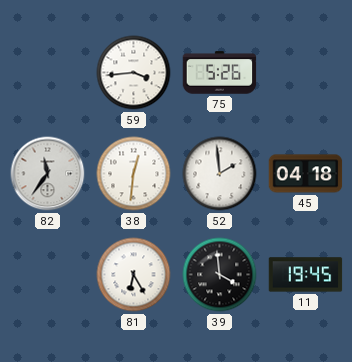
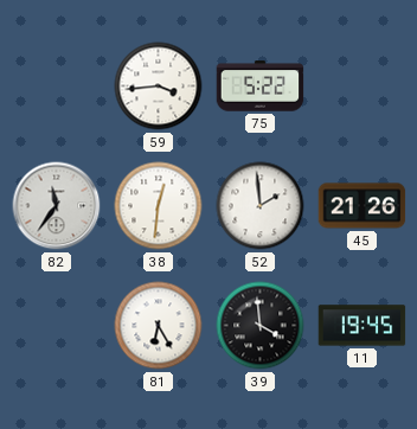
75: 5:26 -> 5:22 (261, 87)
45: 04:18 -> 21:26 (363, 206)
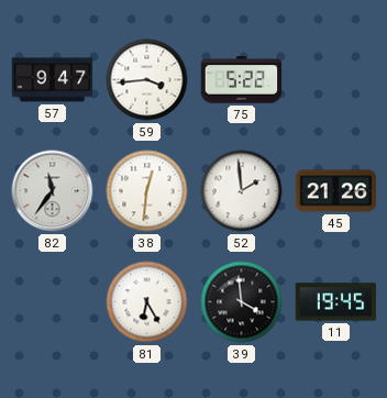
57: none -> 9:47 (53, 80)
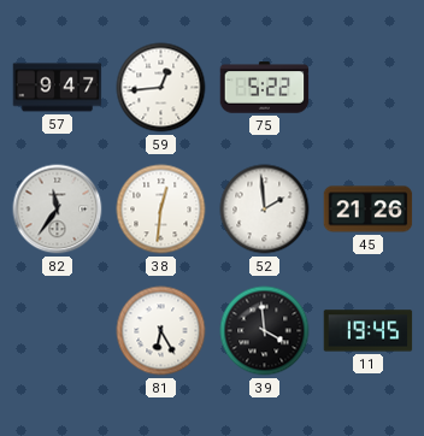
59: 3:44 -> 12:44 (161, 88)
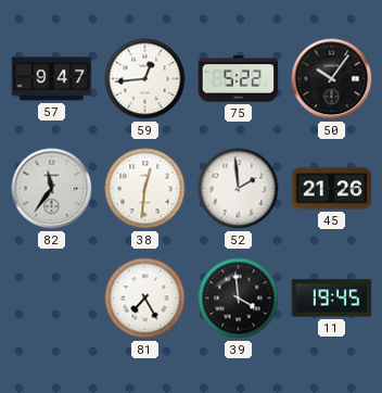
50: none -> 10:06 (332, 79)
81: 6:25 -> 7:25 (145, 299)
